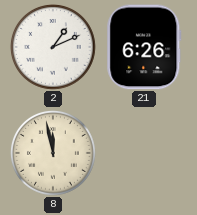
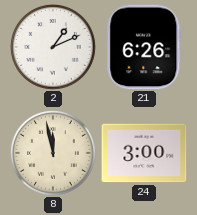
24: none -> 3:00 (144, 153)
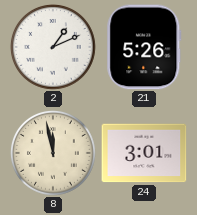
21: 6:26 -> 5:26 (144, 47)
24: 3:00 -> 3:01 (144, 153)
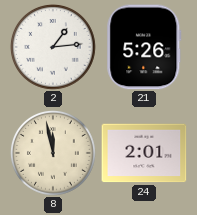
2: 1:11 -> 1:14 (53, 48)
24: 3:01 -> 2:01 (144, 153)
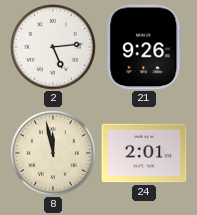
2: 1:14 -> 5:14 (53, 48)
21: 5:26 -> 9:26 (144, 47)
